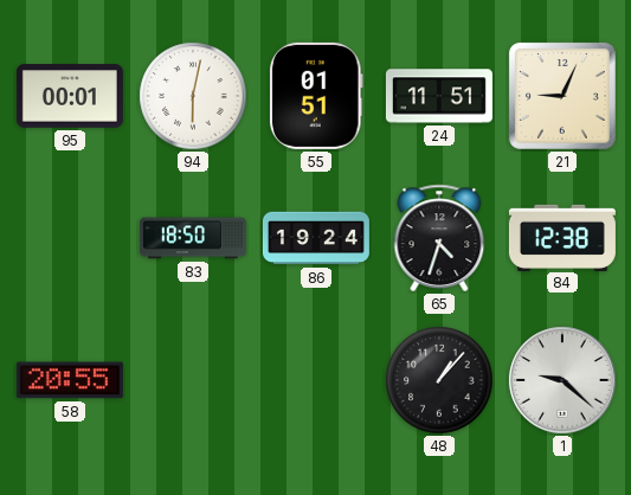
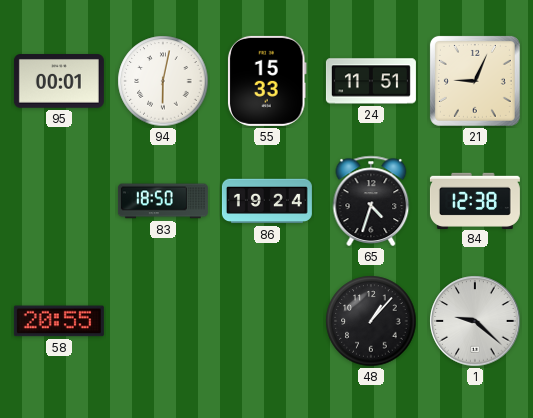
55: 01:51 -> 15:33 (267, 81)
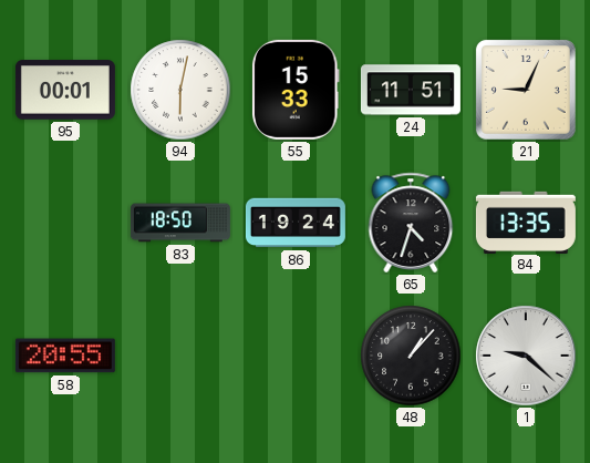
84: 12:38 -> 13:35 (526, 222)
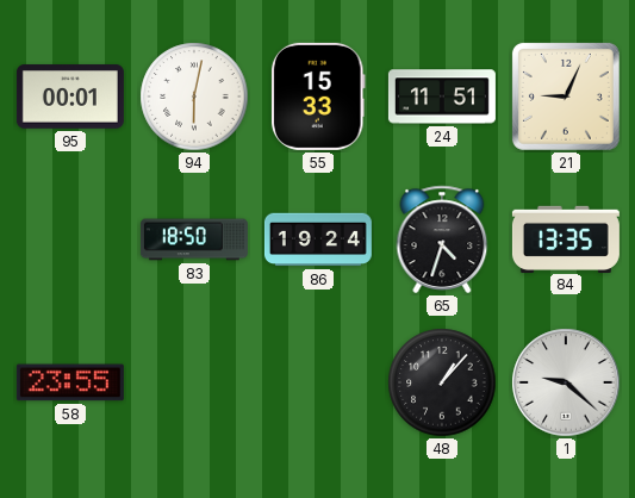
58: 20:55 -> 23:55 (70, 382)
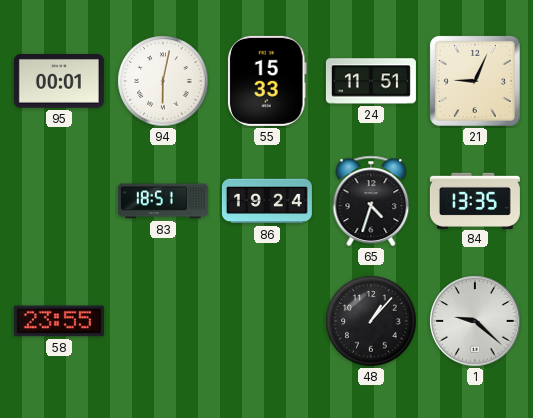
83: 18:50 -> 18:51 (163, 201)
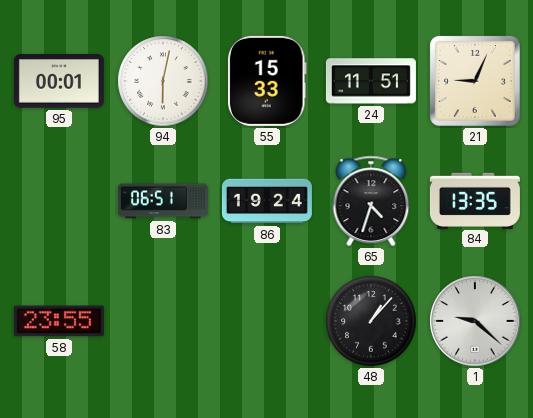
83: 18:51 -> 06:51 (163, 201)
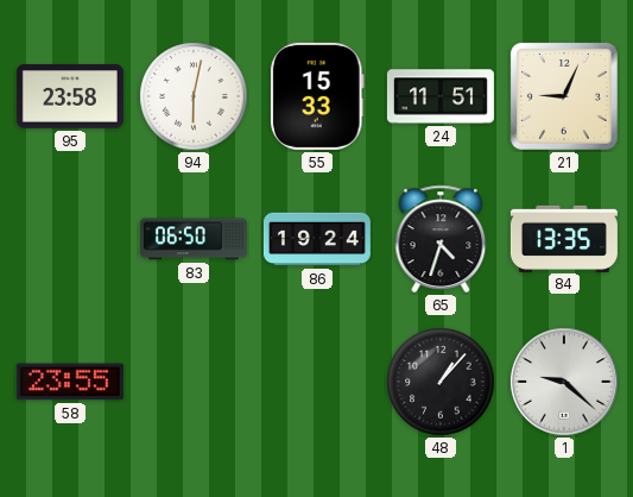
95: 00:01 -> 23:58 (70, 96)
83: 06:51 -> 06:50 (194, 239)
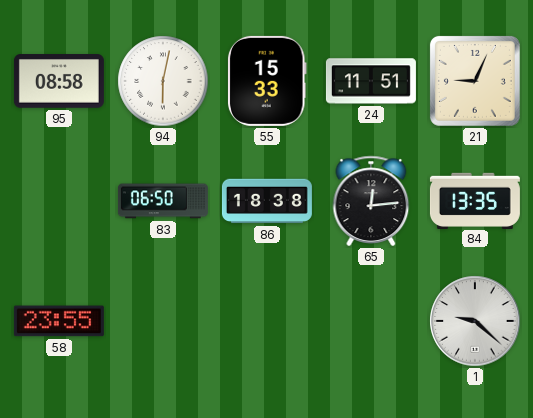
95: 23:58 -> 08:58 (59, 81)
86: 19:24 -> 18:38 (267, 201)
65: 4:33 -> 12:14 (371, 201)
48: 1:07 -> none (441, 382)
